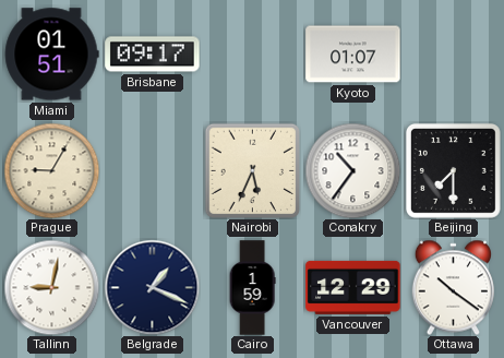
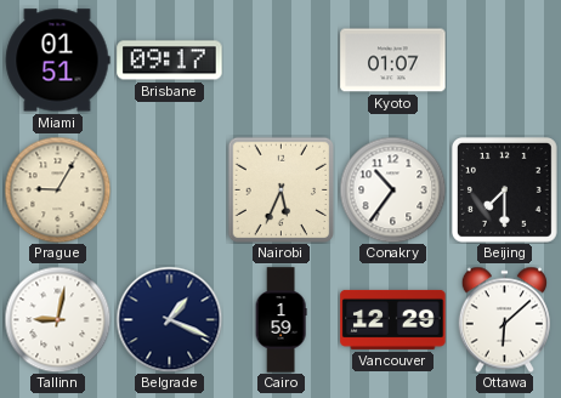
Ottawa: 10:21 -> 6:08 (504, 319)
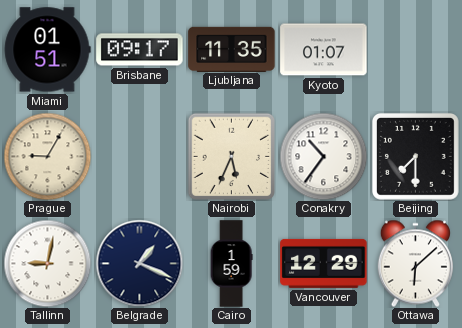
Ljubljana: none -> 11:35 (232, 49)
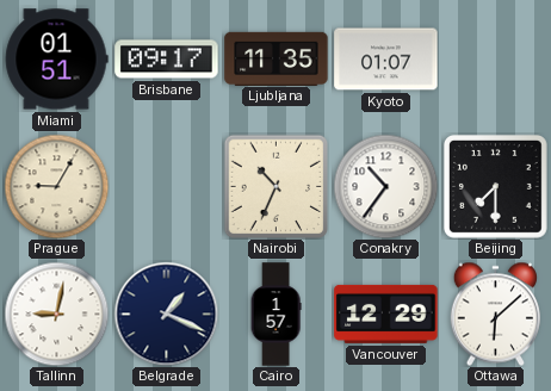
Nairobi: 5:34 -> 10:34 (275, 186)
Cairo: 1:59 -> 1:57 (275, 315)
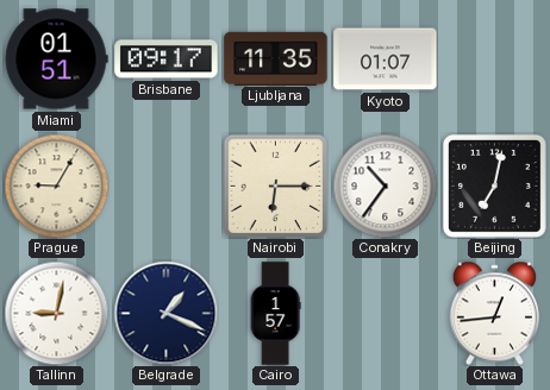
Nairobi: 10:34 -> 6:15 (275, 185)
Beijing: 7:30 -> 7:02 (495, 187)
Vancouver: 12:29 -> none (386, 314)
Ottawa: 6:08 -> 12:44 (494, 313)
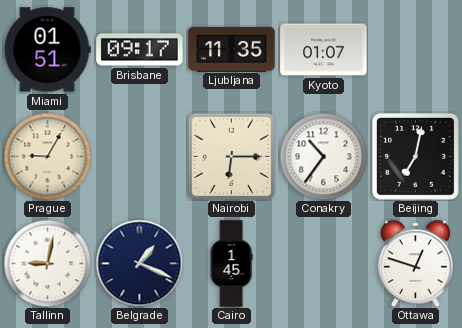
Cairo: 1:57 -> 1:45 (231, 264)
Ottawa: 12:44 -> 12:48 (415, 263)
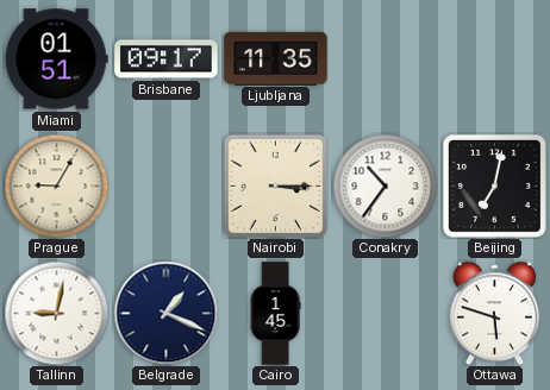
Kyoto: 01:07 -> none (324, 50)
Nairobi: 6:15 -> 3:15 (275, 185)
Ottawa: 12:48 -> 5:48 (494, 313)
